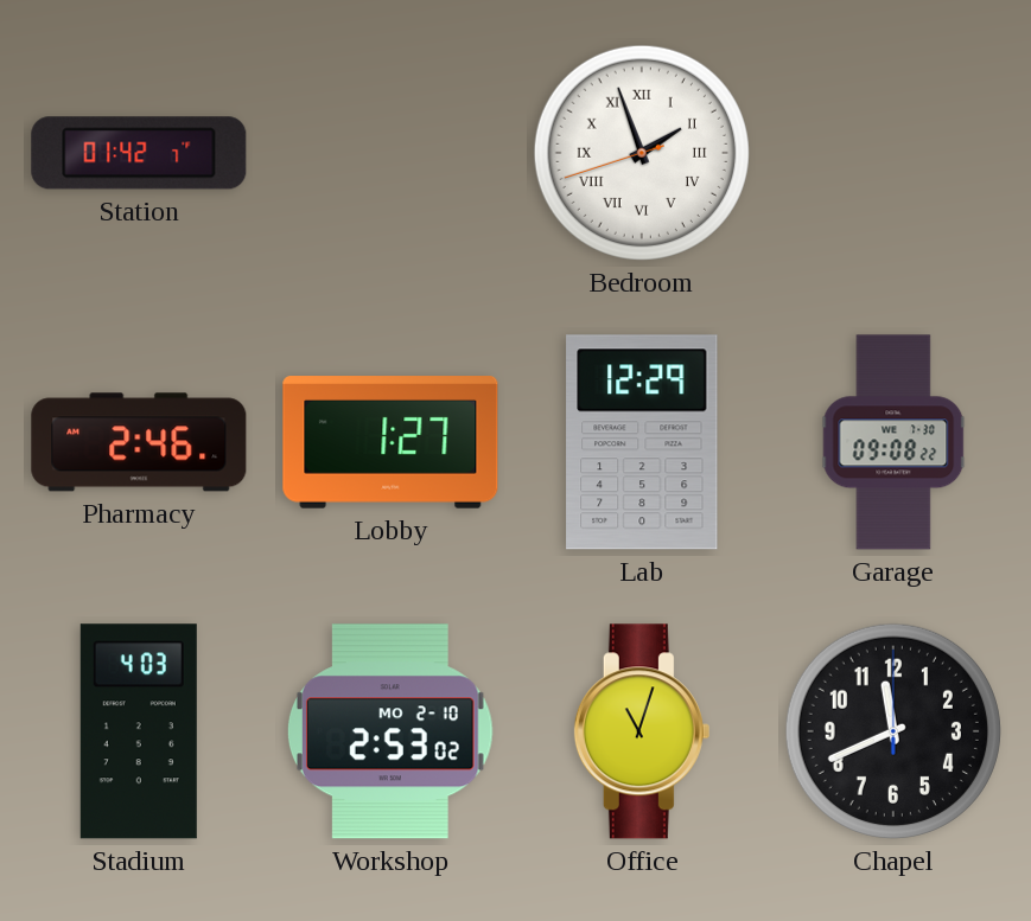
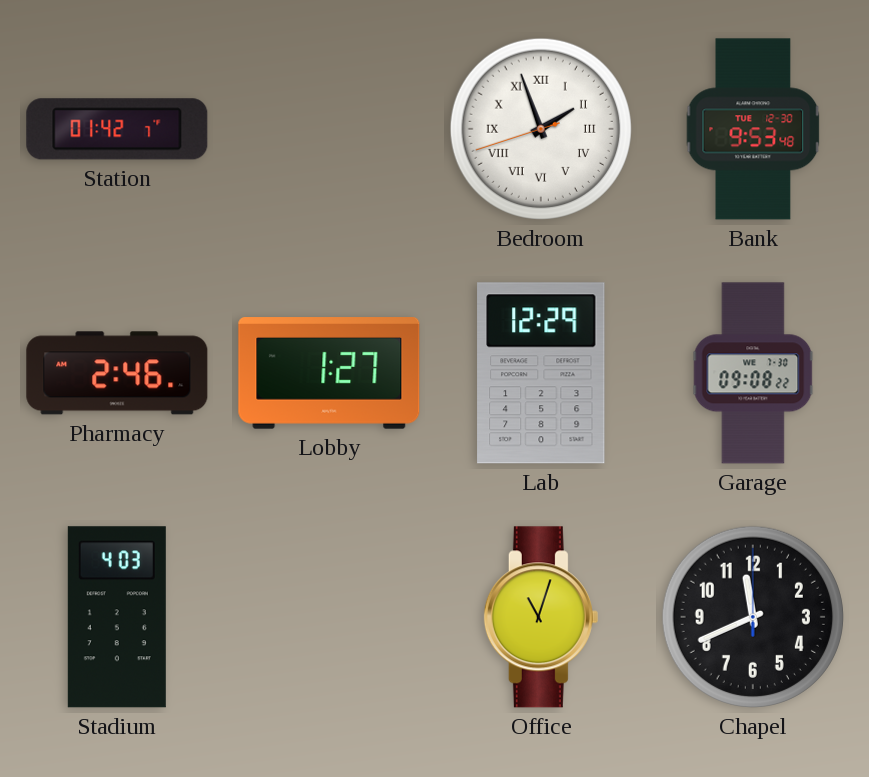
Bank: none -> 9:53 (753, 129)
Workshop: 2:53 -> none (390, 731)
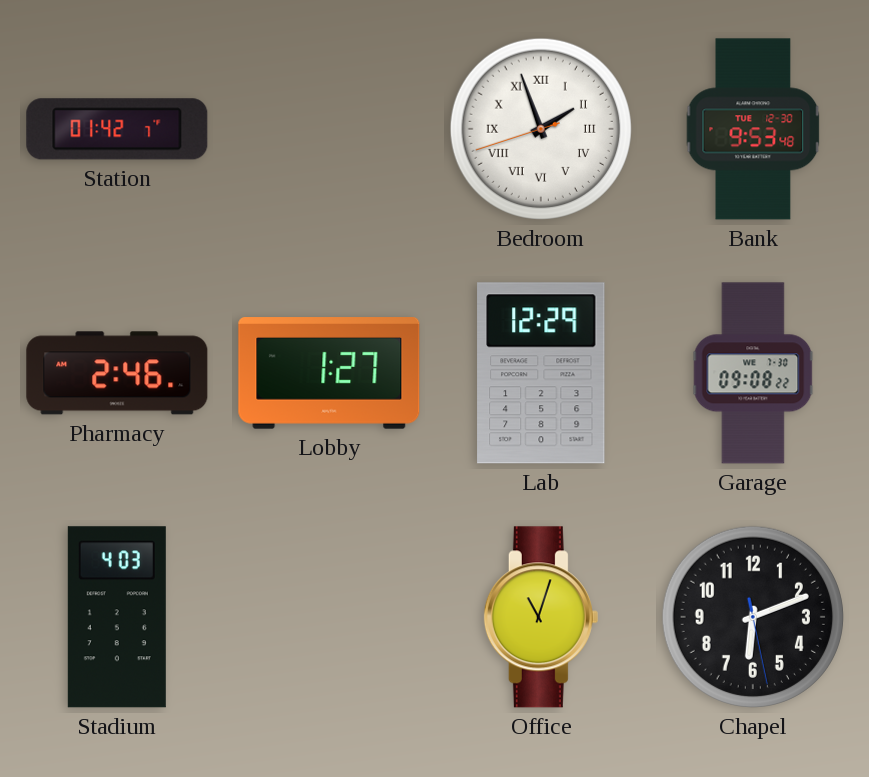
Chapel: 11:41 -> 6:11 (753, 617)
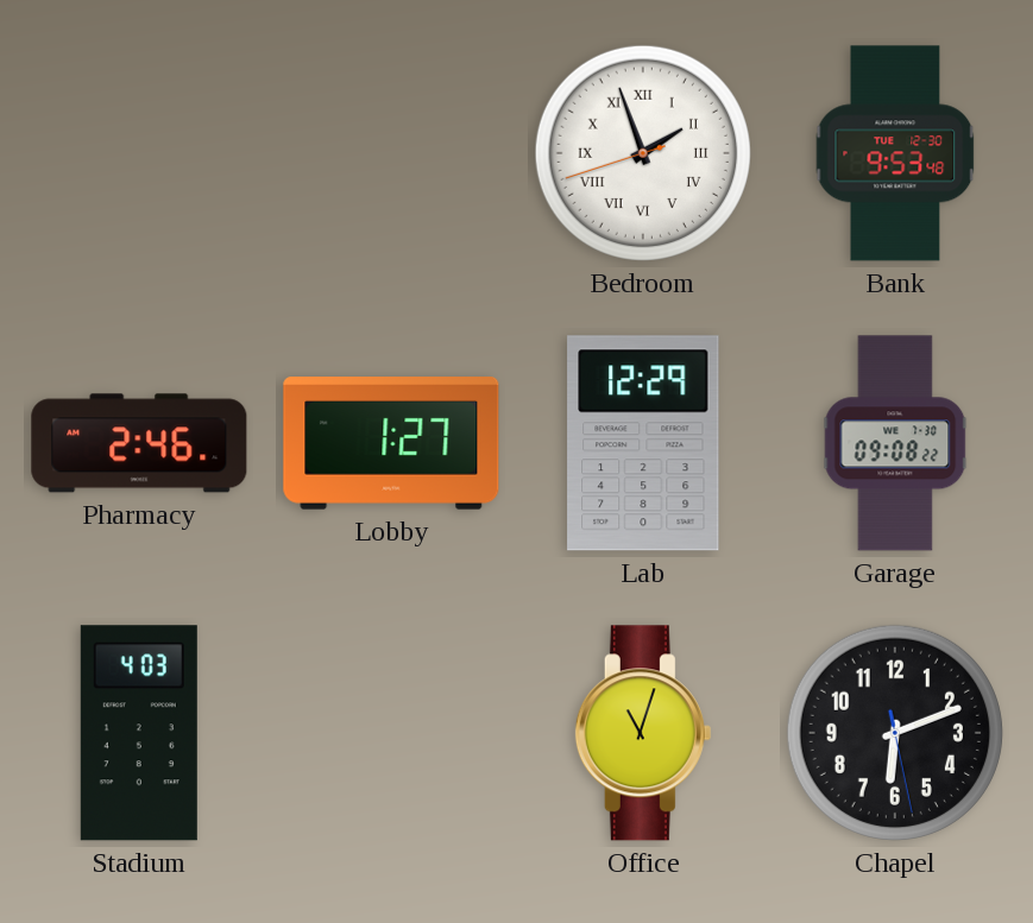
Station: 01:42 -> none (117, 129)
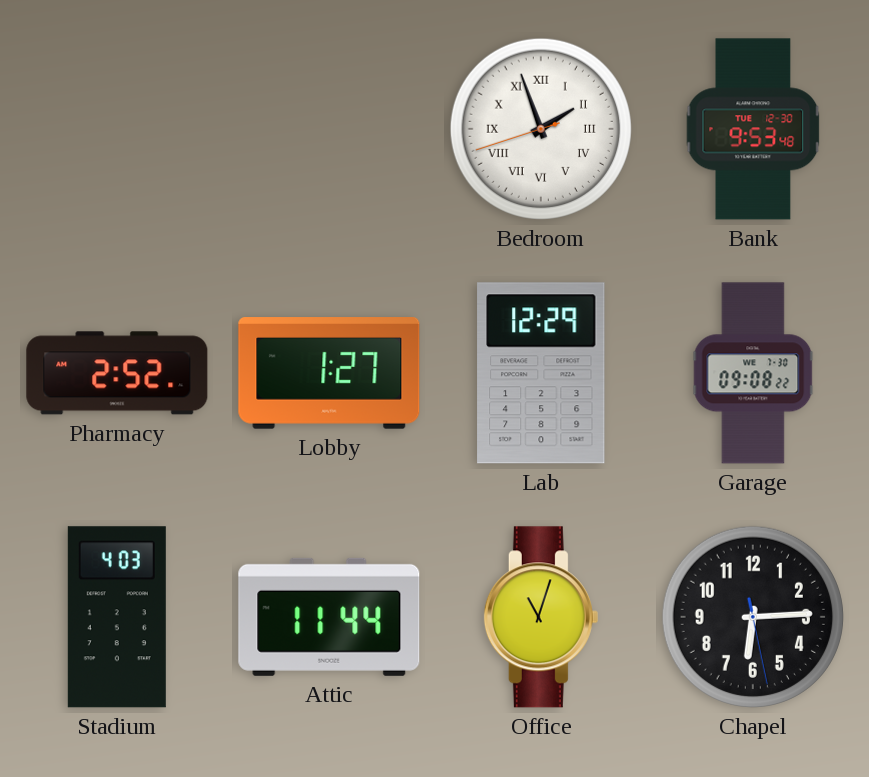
Pharmacy: 2:46 -> 2:52 (117, 373)
Attic: none -> 11:44 (329, 617)
Chapel: 6:11 -> 6:14 (753, 617)
